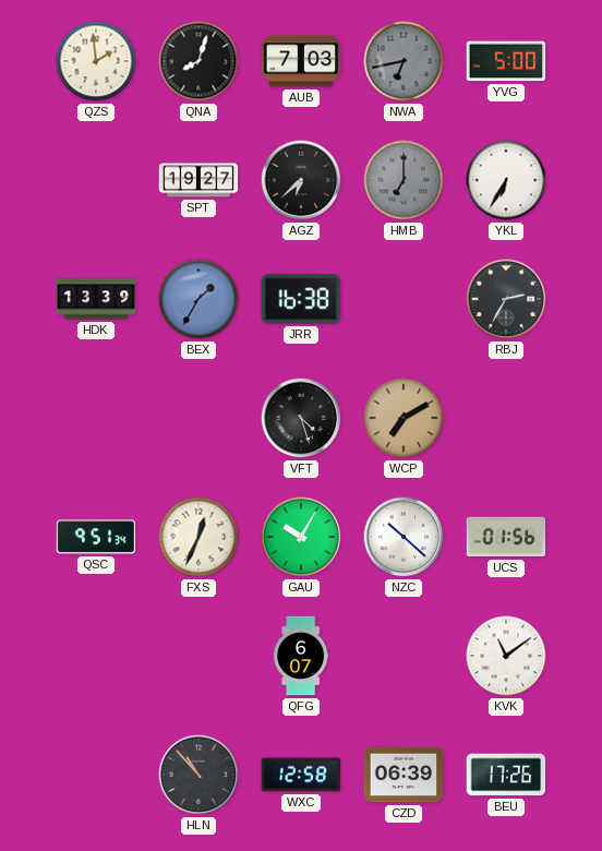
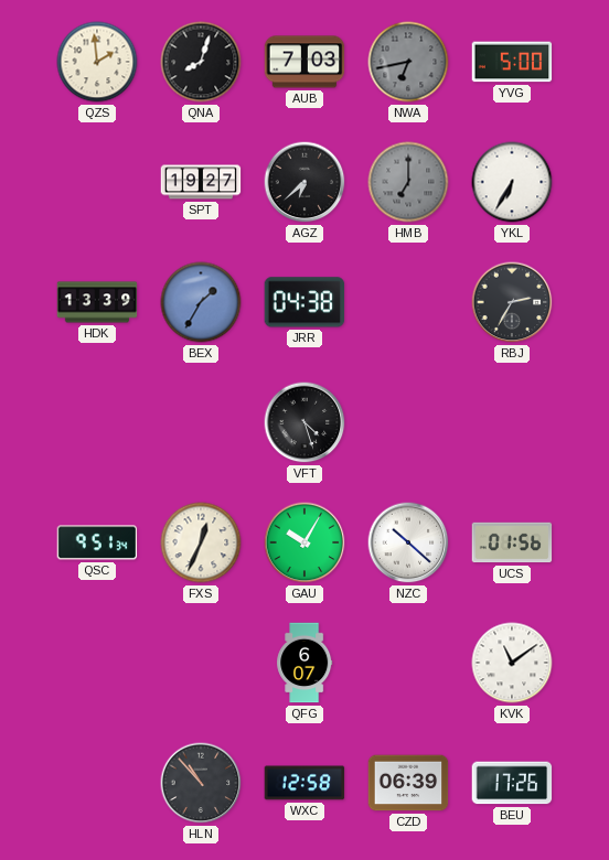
JRR: 16:38 -> 04:38 (304, 302)
WCP: 7:10 -> none (404, 418)
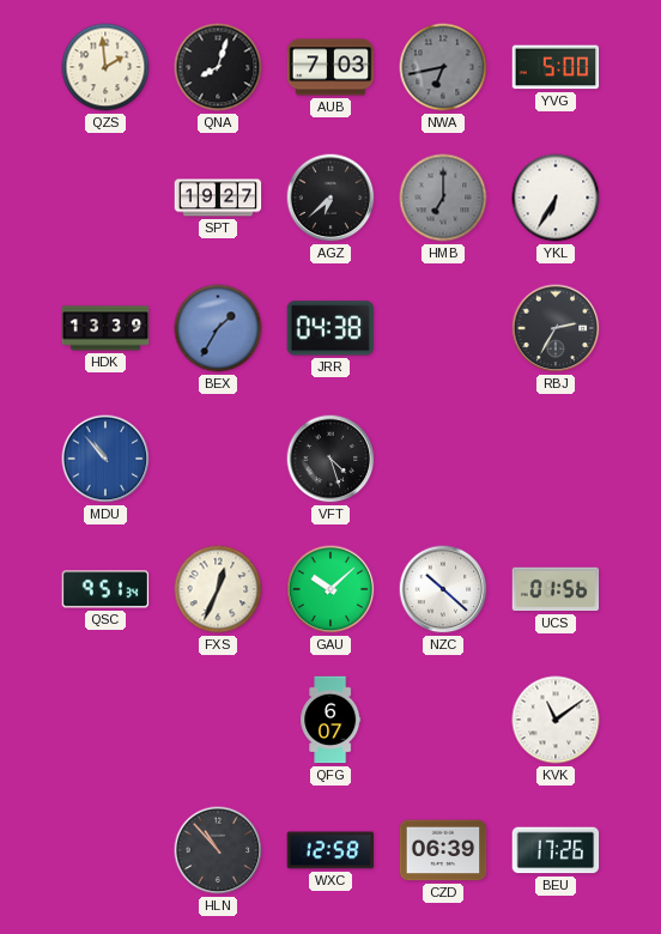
MDU: none -> 10:53 (105, 459)
GAU: 10:05 -> 10:08 (330, 589)
